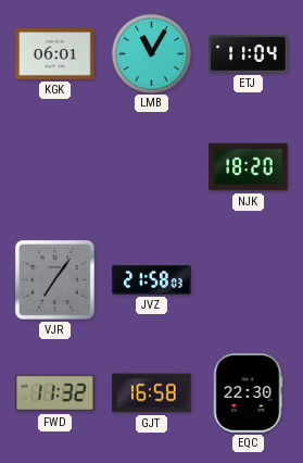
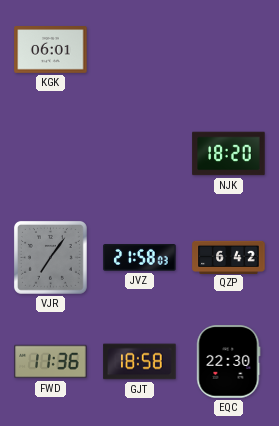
LMB: 11:05 -> none (151, 53)
ETJ: 11:04 -> none (249, 54)
QZP: none -> 6:42 (229, 257)
FWD: 11:32 -> 11:36 (51, 362)
GJT: 16:58 -> 18:58 (140, 362)
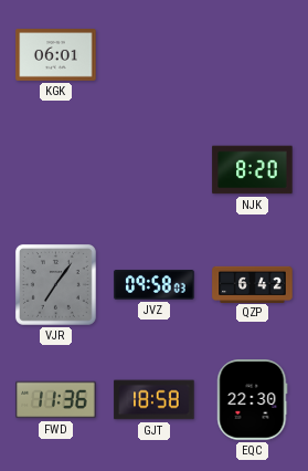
NJK: 18:20 -> 8:20 (253, 170)
JVZ: 21:58 -> 09:58 (155, 285)
